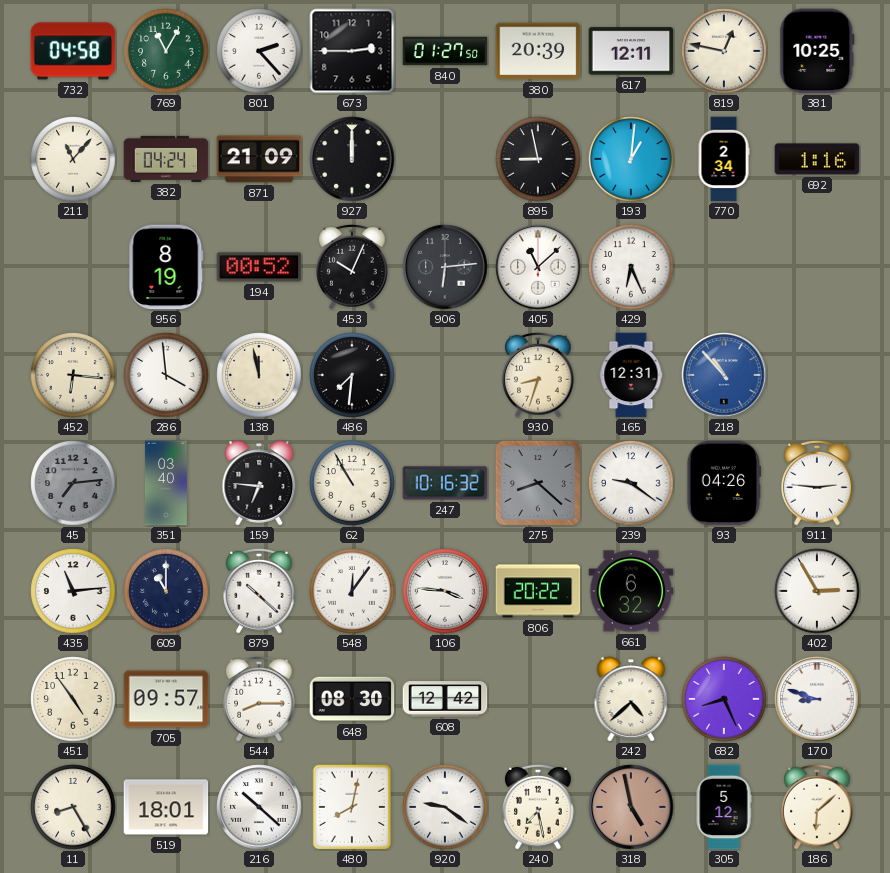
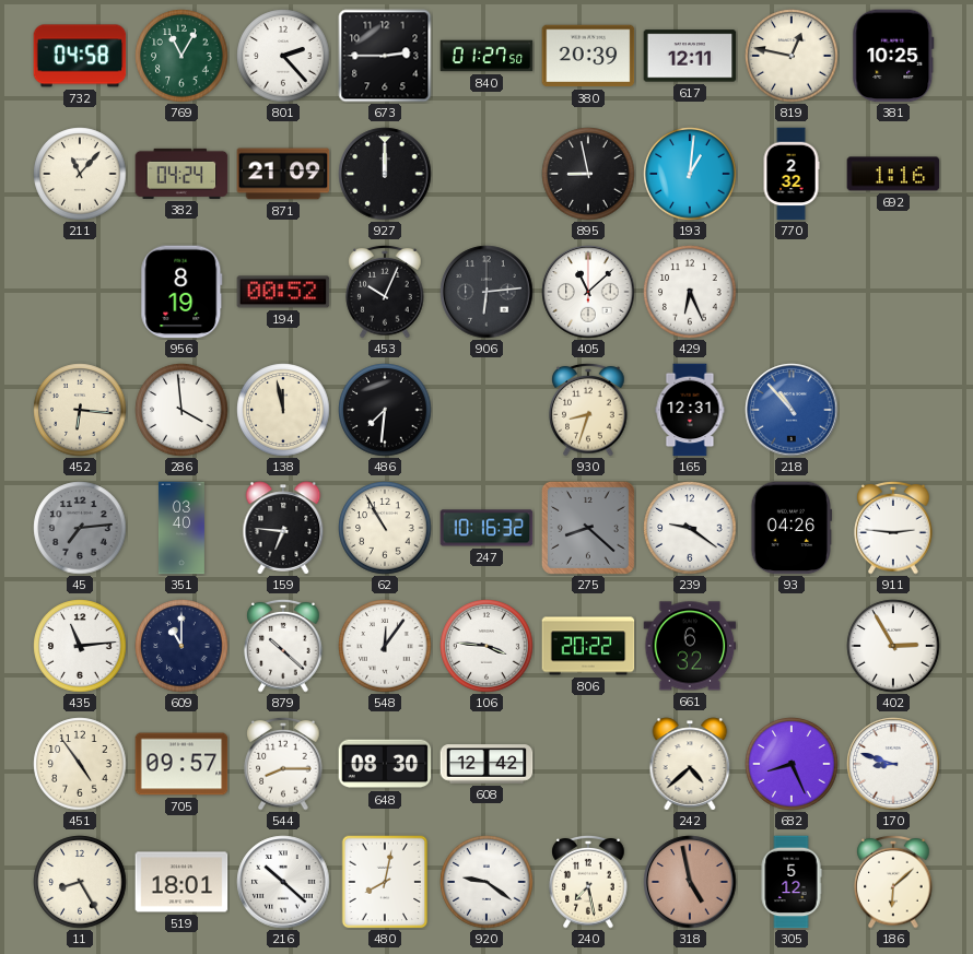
770: 2:34 -> 2:32 (792, 174)
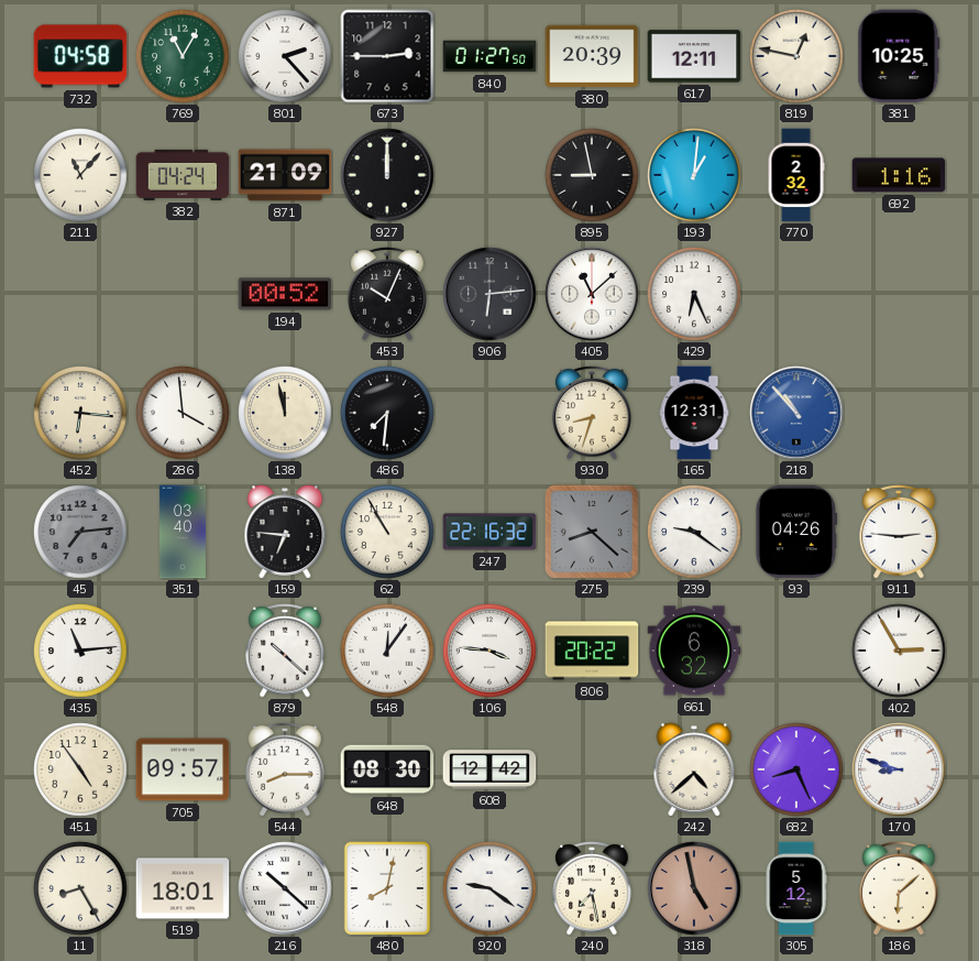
956: 8:19 -> none (181, 292)
247: 10:16 -> 22:16 (490, 532)
609: 11:00 -> none (181, 646)
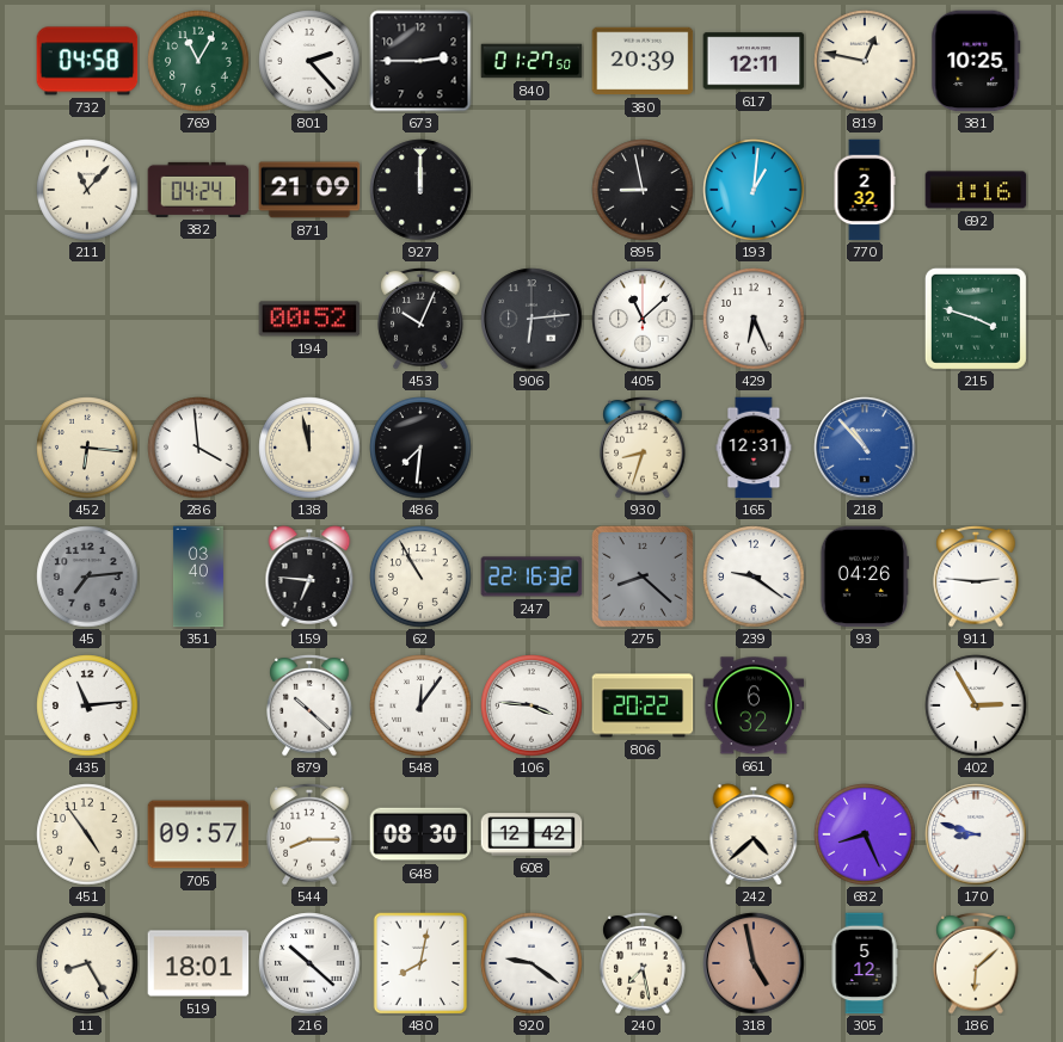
215: none -> 3:48 (976, 319)
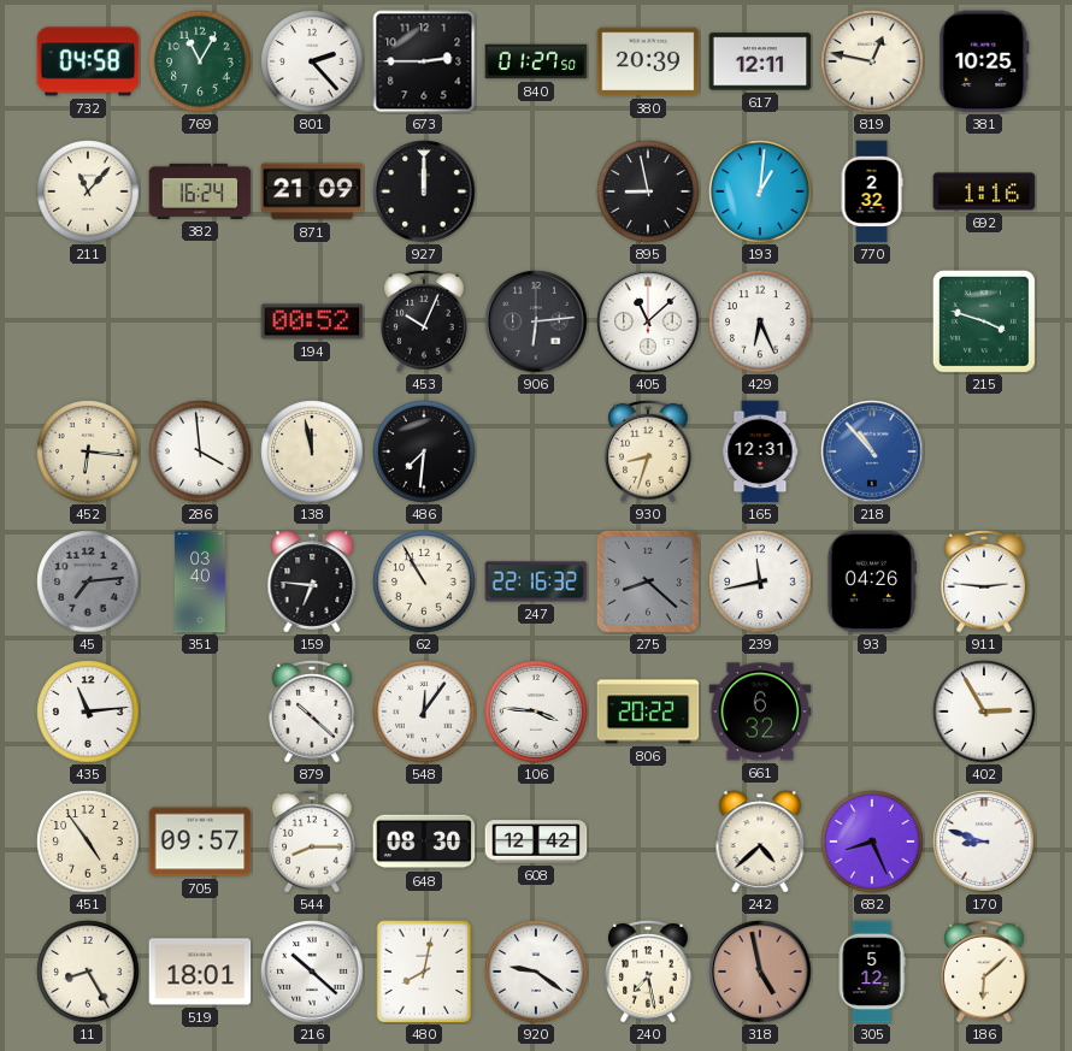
382: 04:24 -> 16:24 (200, 191)
239: 9:21 -> 11:43 (760, 581)
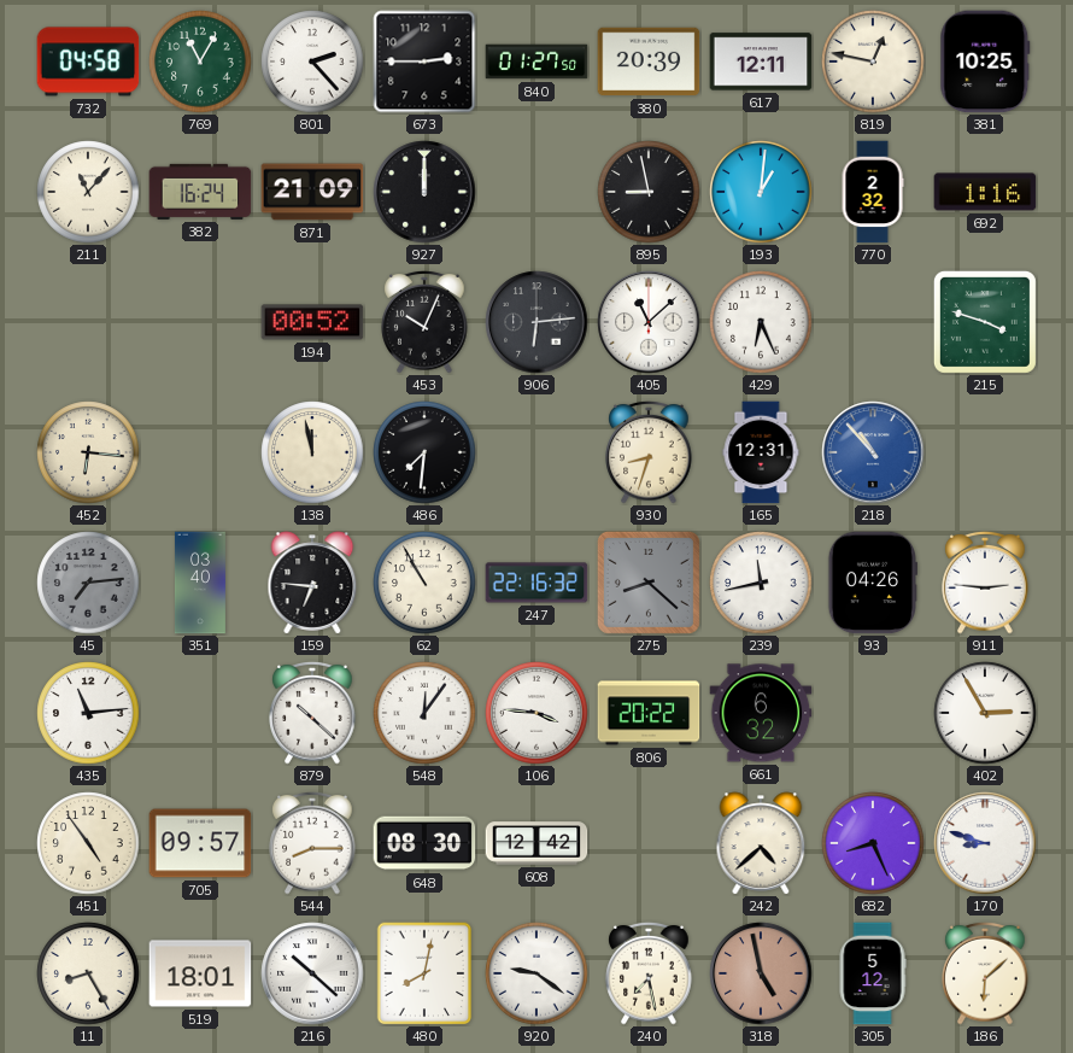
286: 3:59 -> none (200, 451)
